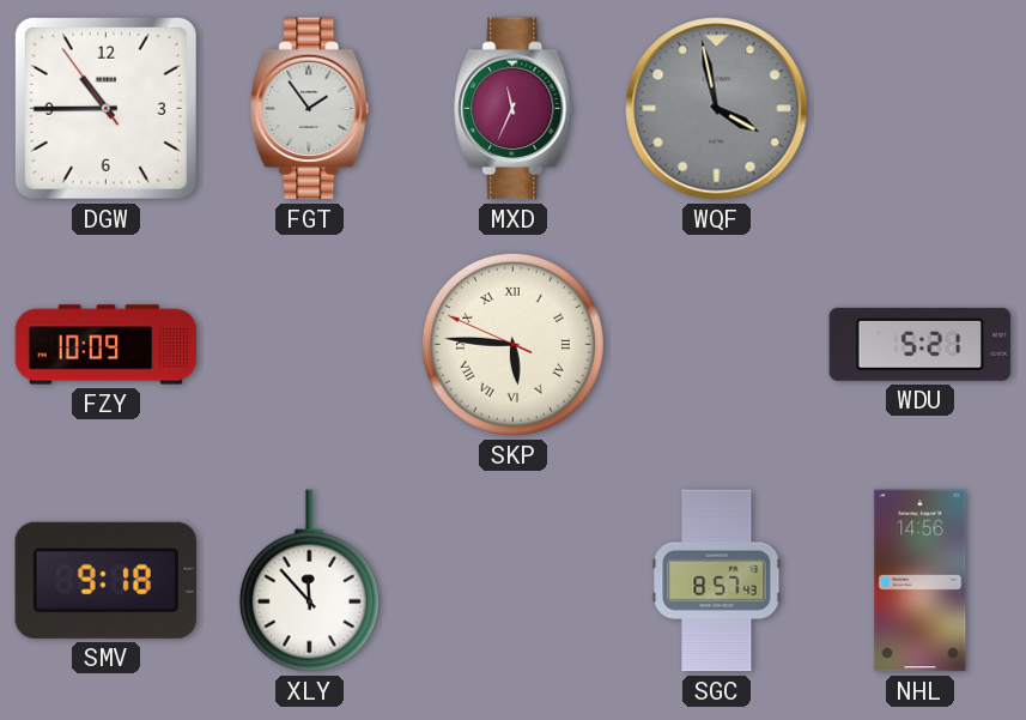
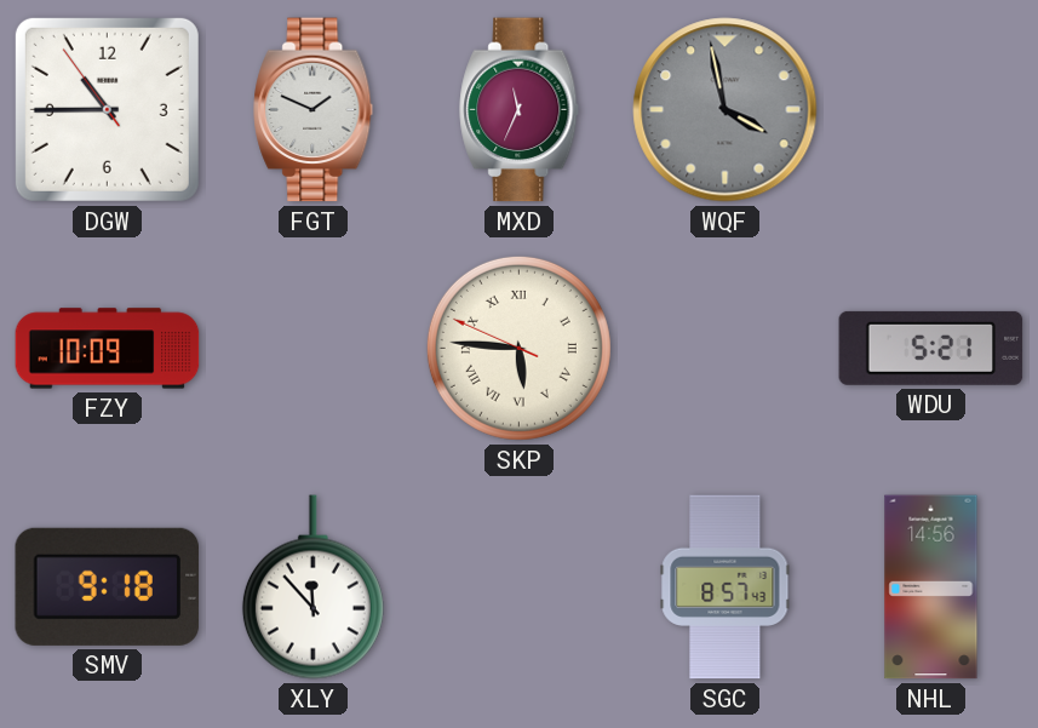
FGT: 1:54 -> 1:49 (314, 110)
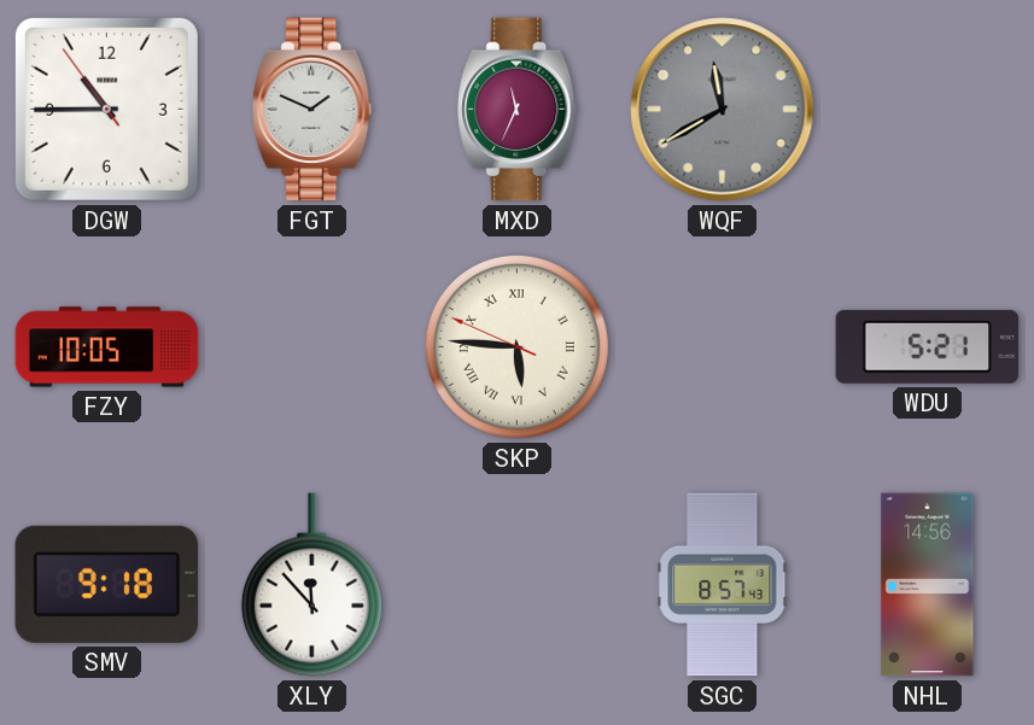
WQF: 3:58 -> 11:40 (723, 110)
FZY: 10:09 -> 10:05 (107, 347)
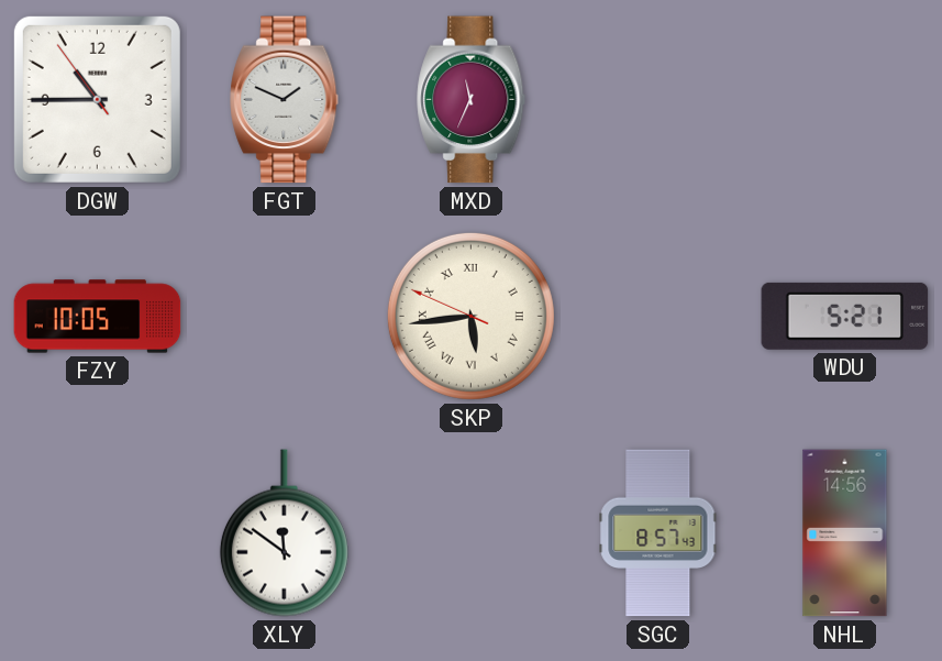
WQF: 11:40 -> none (723, 110)
SKP: 5:45 -> 5:43 (470, 316)
SMV: 9:18 -> none (107, 584)
XLY: 11:53 -> 11:51 (284, 533)
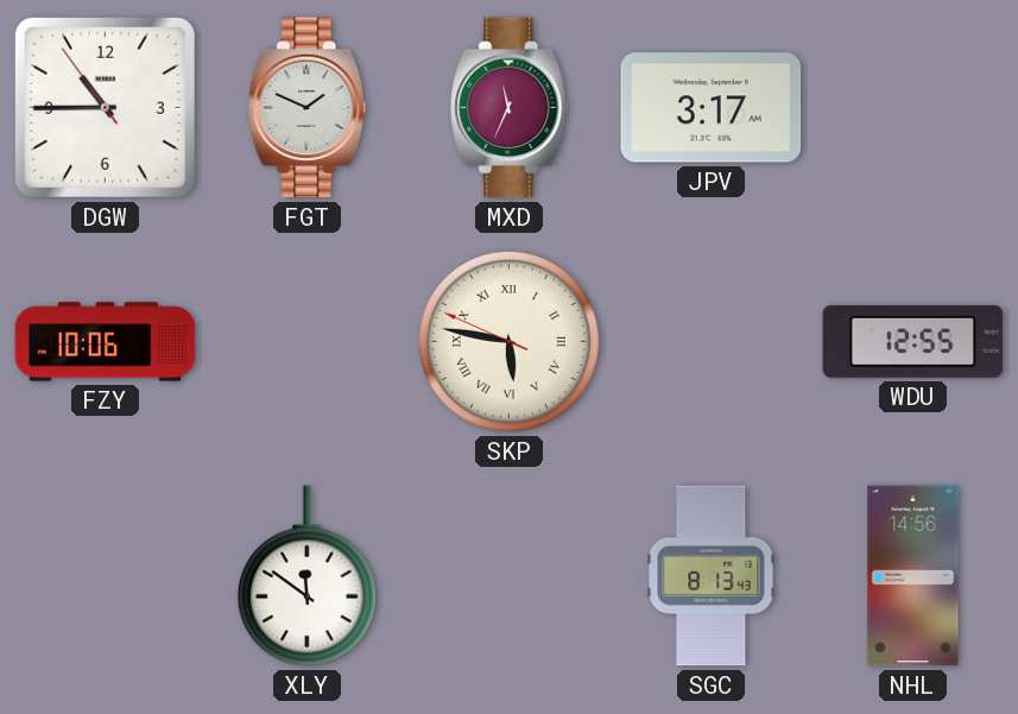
JPV: none -> 3:17 (712, 108)
FZY: 10:05 -> 10:06 (106, 342)
SKP: 5:43 -> 5:46 (508, 341)
WDU: 5:21 -> 12:55 (913, 341)
SGC: 8:57 -> 8:13 (712, 576)
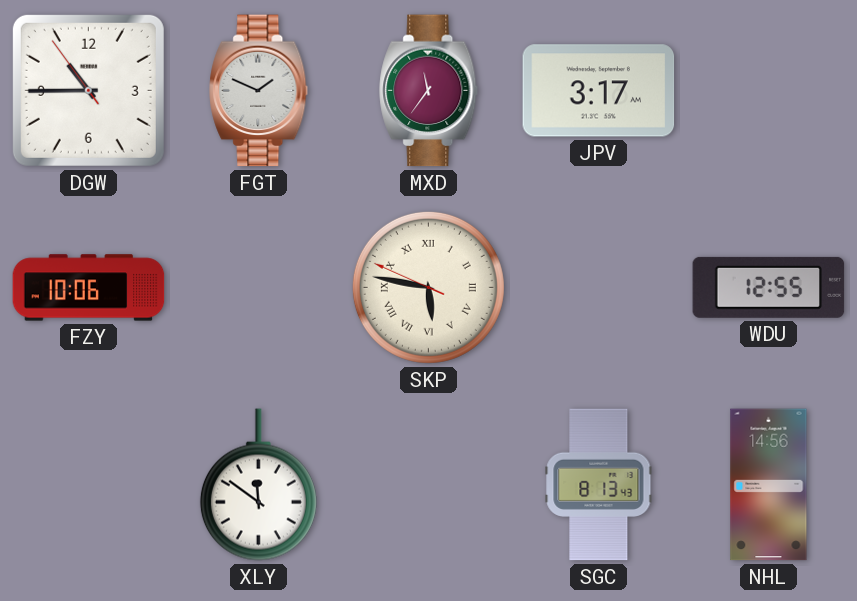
MXD: 11:34 -> 11:36 (429, 91)
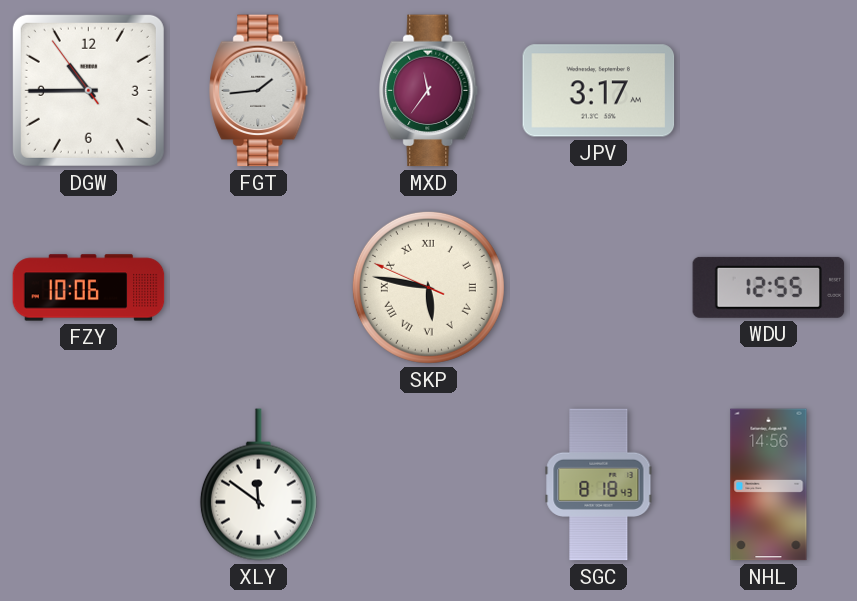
FGT: 1:49 -> 1:44 (259, 91)
SGC: 8:13 -> 8:18 (599, 485)
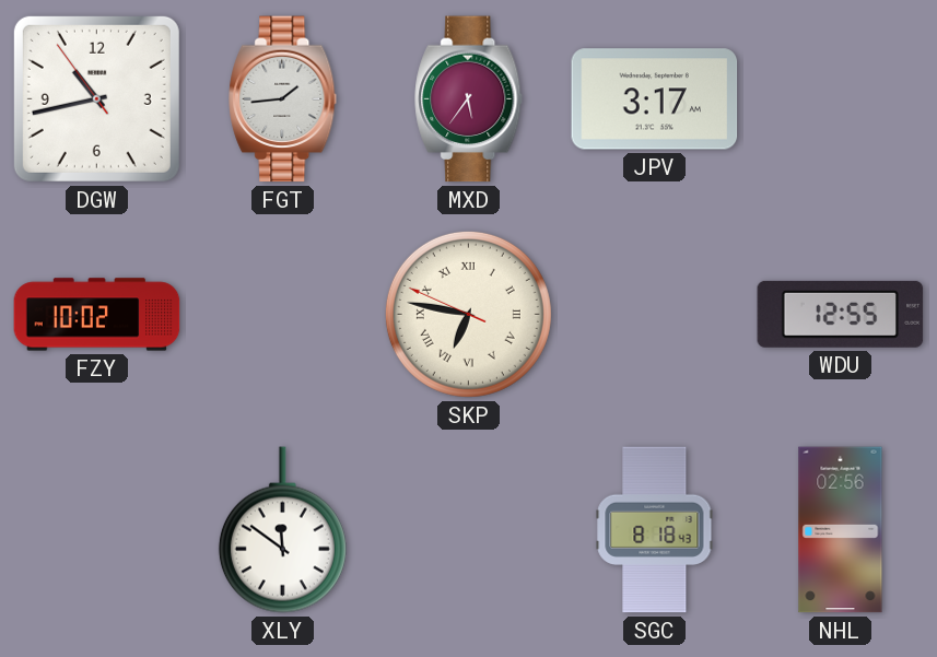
DGW: 10:44 -> 10:42 (96, 98)
MXD: 11:36 -> 5:36 (469, 99)
FZY: 10:06 -> 10:02 (97, 315)
SKP: 5:46 -> 6:46 (468, 314)
NHL: 14:56 -> 02:56 (841, 530)
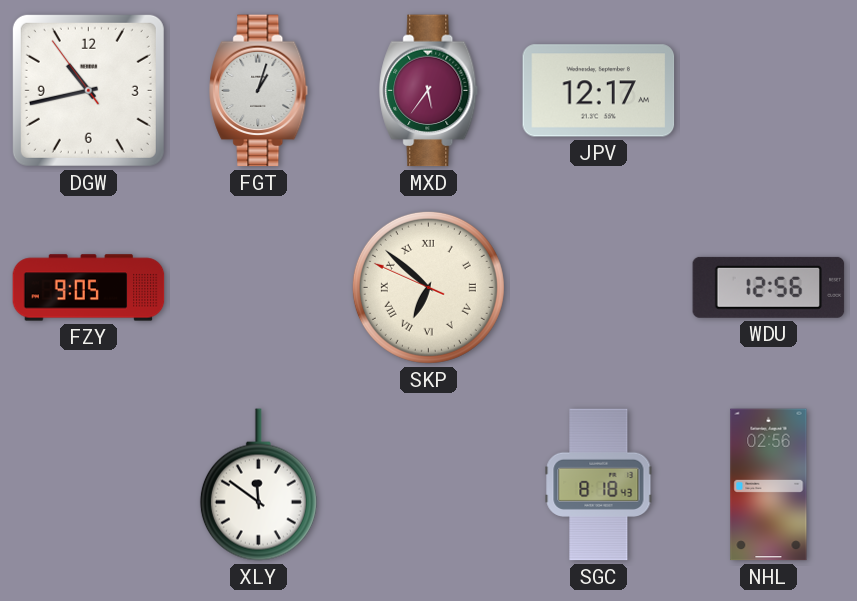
FGT: 1:44 -> 1:03 (259, 91)
JPV: 3:17 -> 12:17 (599, 91)
FZY: 10:02 -> 9:05 (89, 288)
SKP: 6:46 -> 6:51 (428, 287)
WDU: 12:55 -> 12:56 (769, 287)
